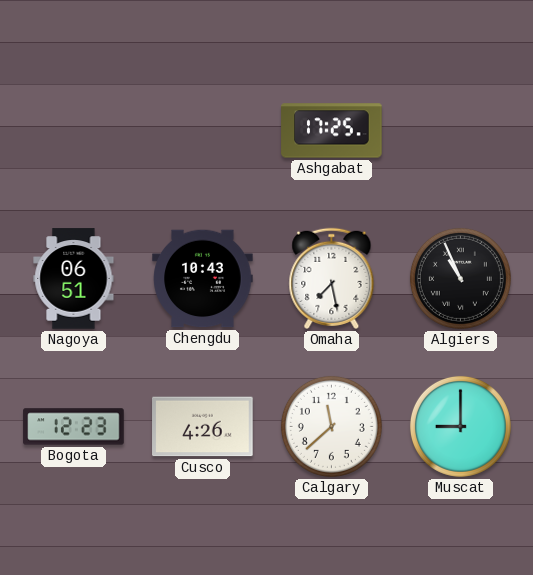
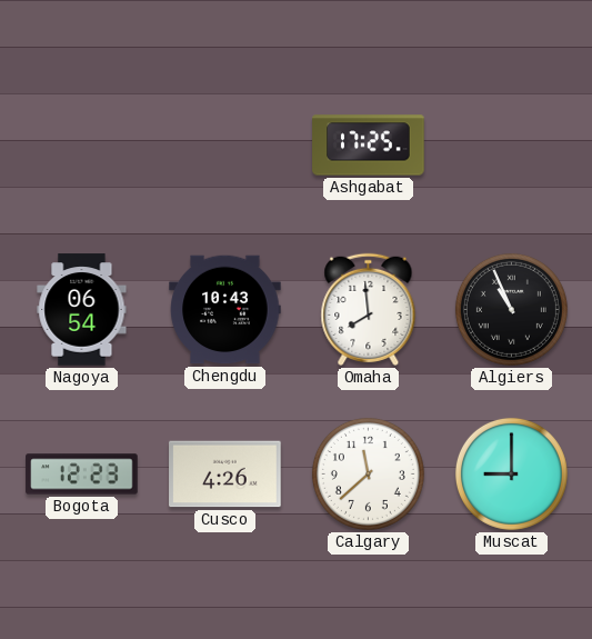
Nagoya: 06:51 -> 06:54 (82, 310)
Omaha: 7:28 -> 7:59 (369, 309)
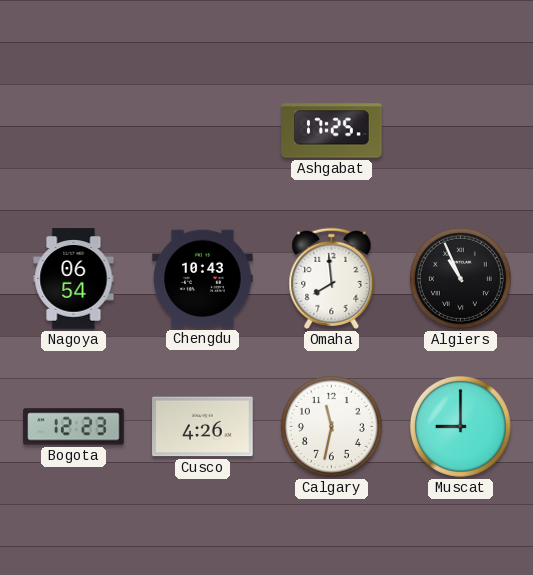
Calgary: 11:38 -> 11:32 (331, 426)
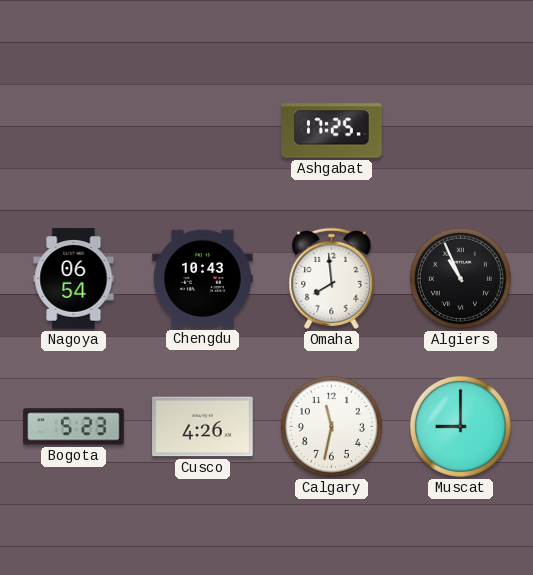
Bogota: 12:23 -> 5:23 (74, 427)
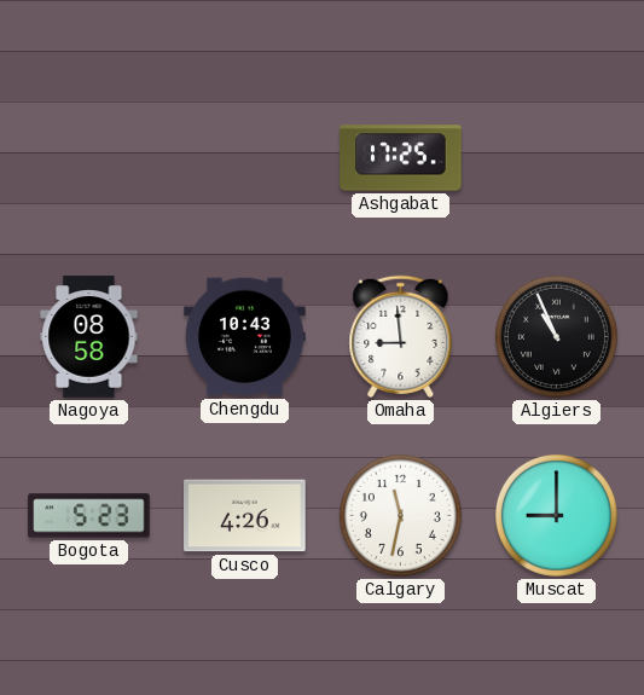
Nagoya: 06:54 -> 08:58 (89, 337)
Omaha: 7:59 -> 8:59 (401, 336)
